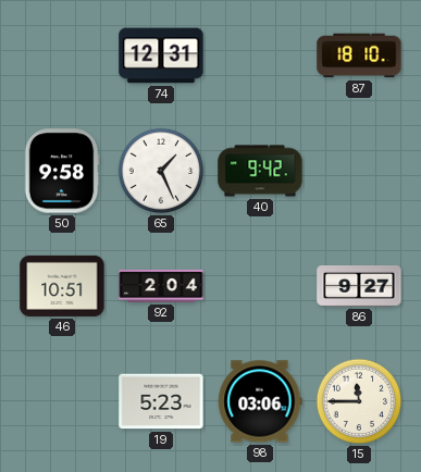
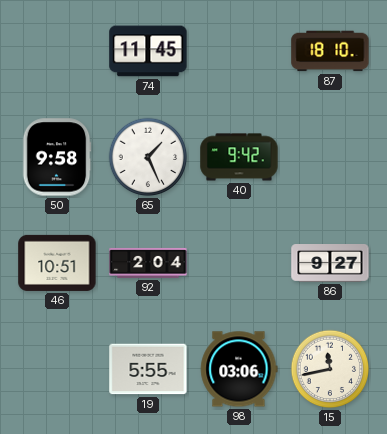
74: 12:31 -> 11:45 (148, 51)
19: 5:23 -> 5:55 (148, 369)
15: 11:45 -> 11:43 (330, 369)
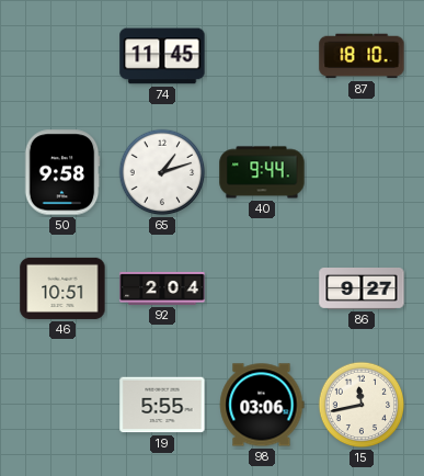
65: 1:26 -> 1:12 (162, 172)
40: 9:42 -> 9:44 (262, 172)
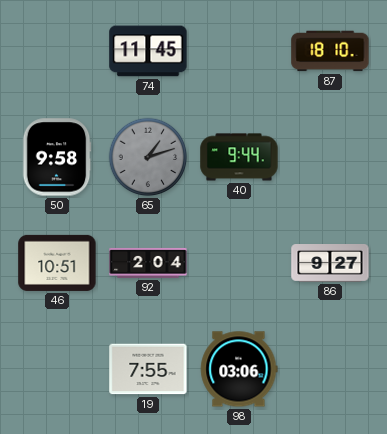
65 dial: white -> grey (148, 157)
19: 5:55 -> 7:55 (148, 369)
15: 11:43 -> none (362, 405)
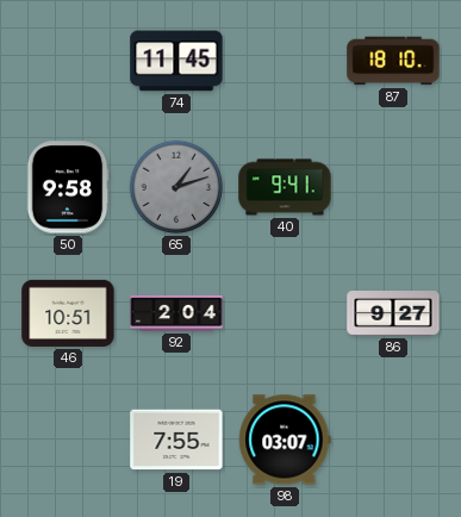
40: 9:44 -> 9:41 (285, 187)
98: 03:06 -> 03:07 (285, 440)
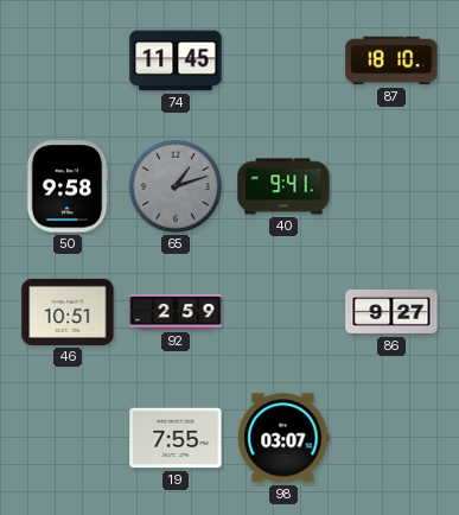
92: 2:04 -> 2:59 (176, 312)
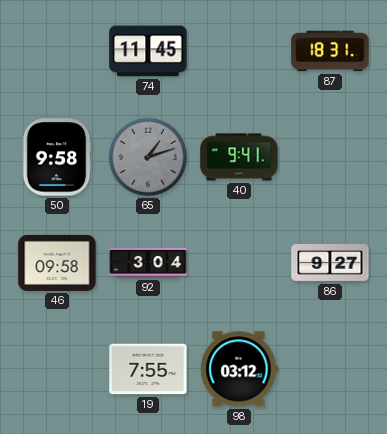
87: 18:10 -> 18:31 (330, 51)
46: 10:51 -> 09:58 (57, 263)
92: 2:59 -> 3:04 (148, 263)
98: 03:07 -> 03:12 (239, 369)
